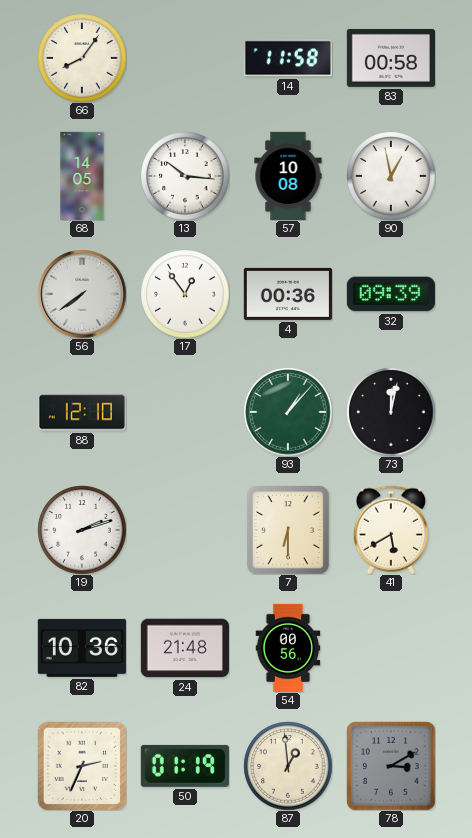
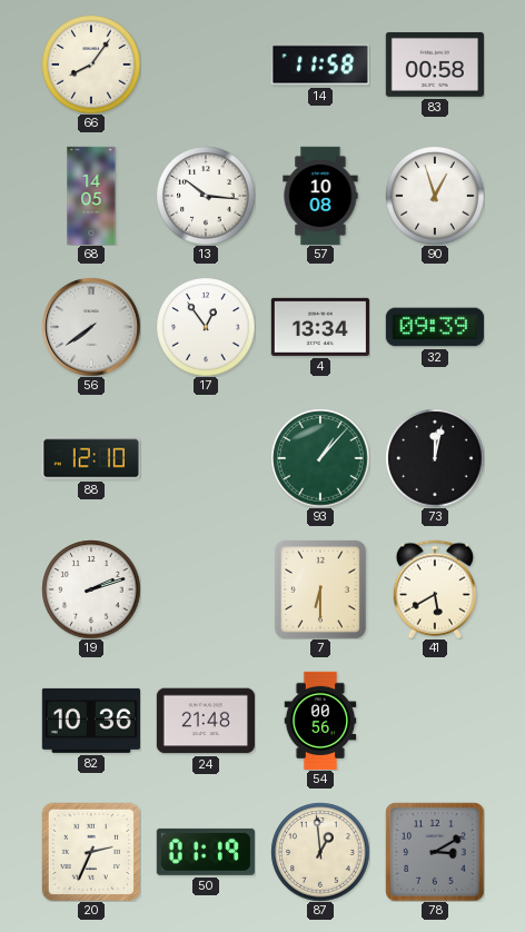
90: 12:58 -> 12:57 (435, 196)
4: 00:36 -> 13:34 (320, 327)
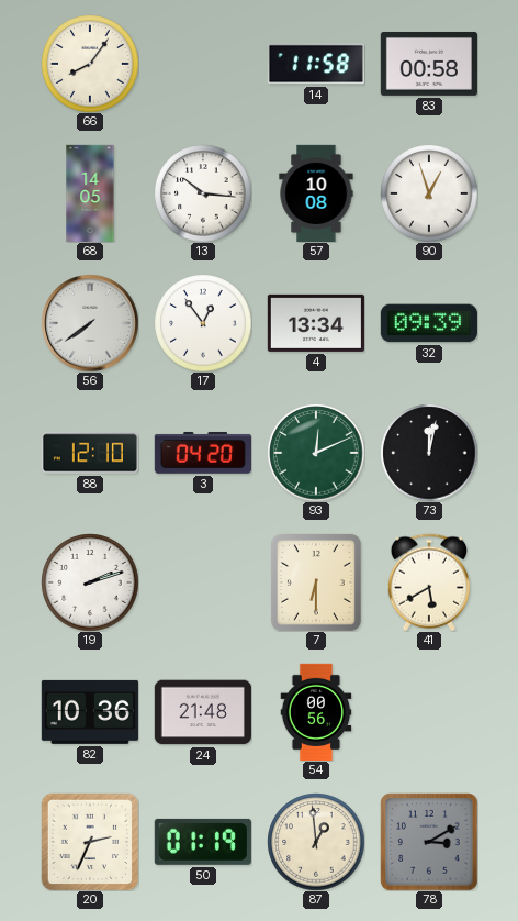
3: none -> 04:20 (203, 453)
93: 1:07 -> 12:11 (316, 453)
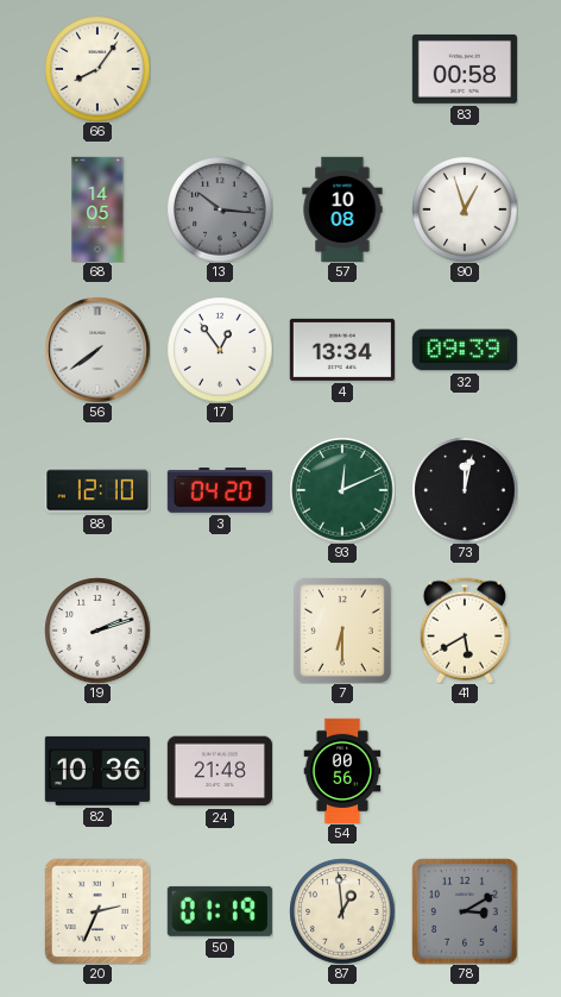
14: 11:58 -> none (316, 64)
13 dial: white -> grey (220, 209)
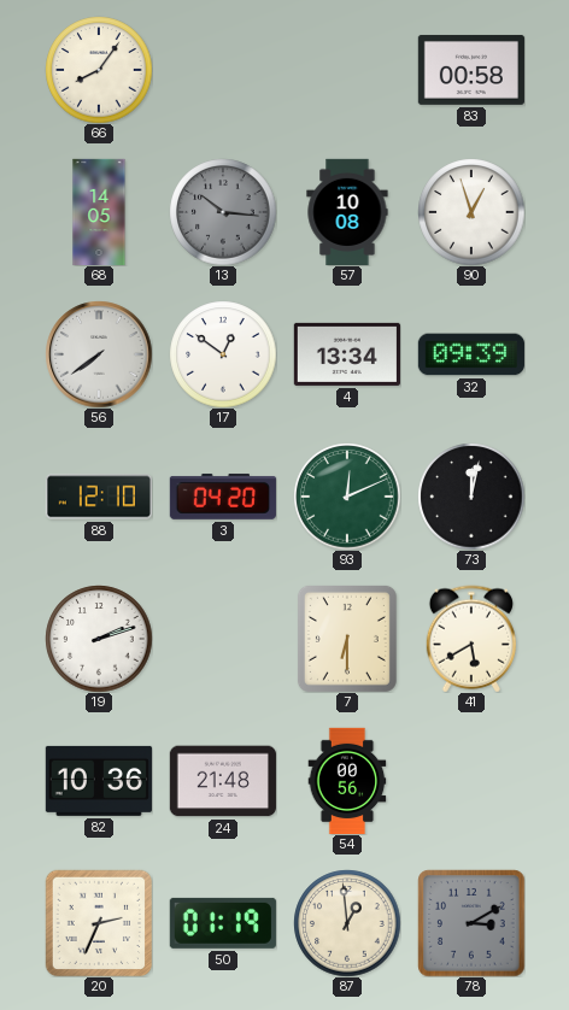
17: 12:54 -> 12:51 (223, 354)
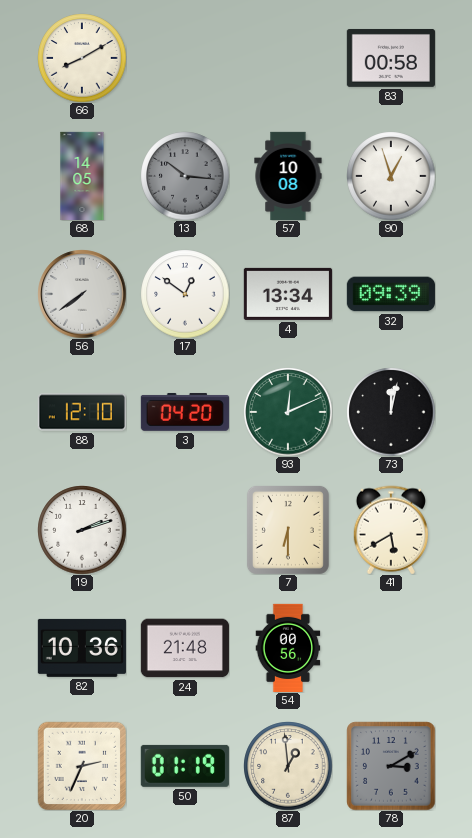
66: 8:06 -> 8:10 (82, 58)
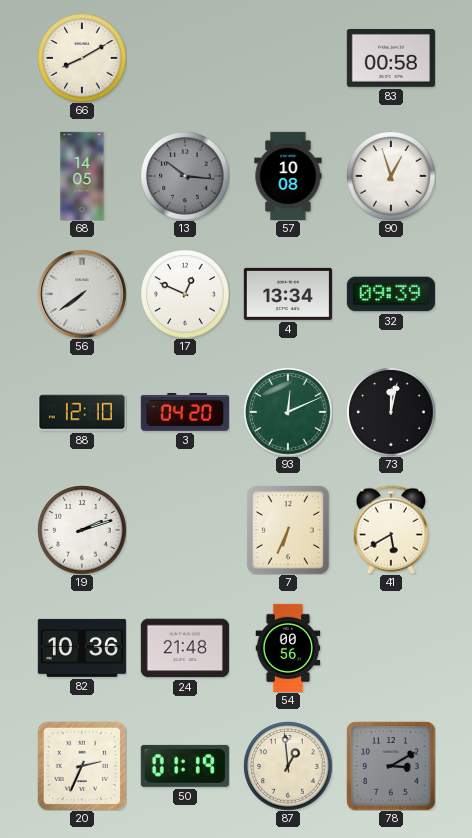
17: 12:51 -> 12:49 (185, 294)
7: 6:30 -> 6:34 (288, 530)
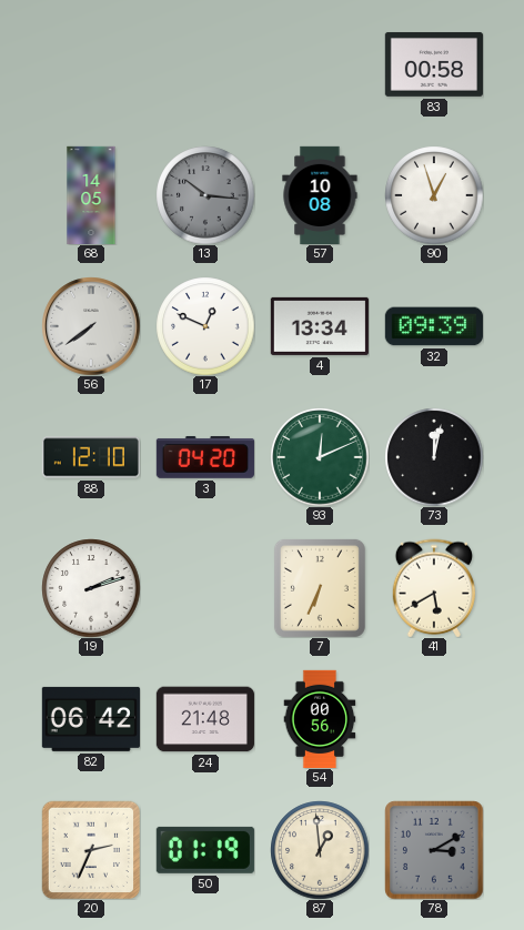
66: 8:10 -> none (82, 58)
82: 10:36 -> 06:42 (91, 719)
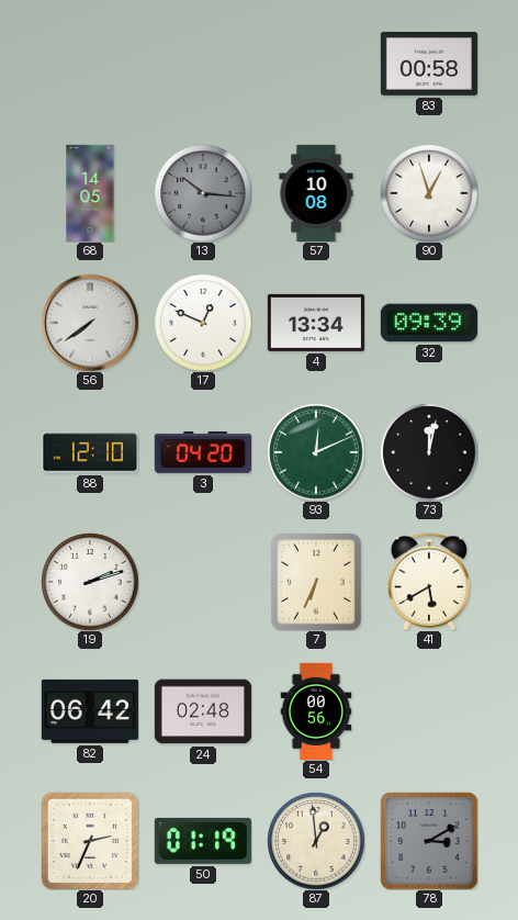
24: 21:48 -> 02:48 (203, 711)
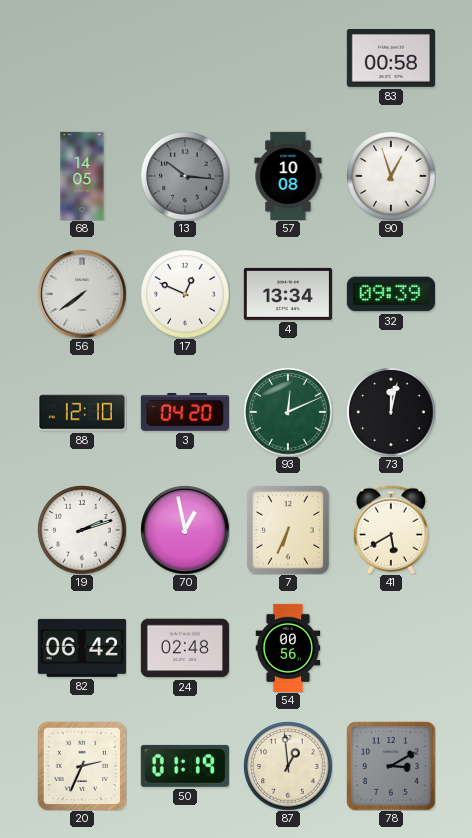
70: none -> 12:58 (185, 530)
